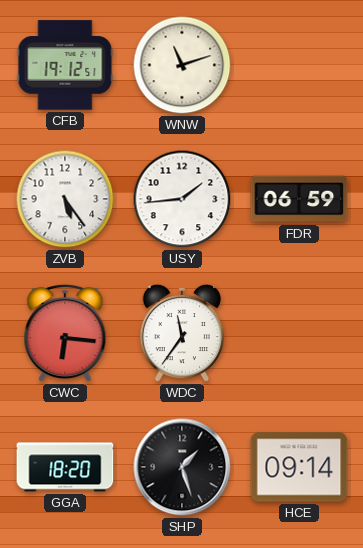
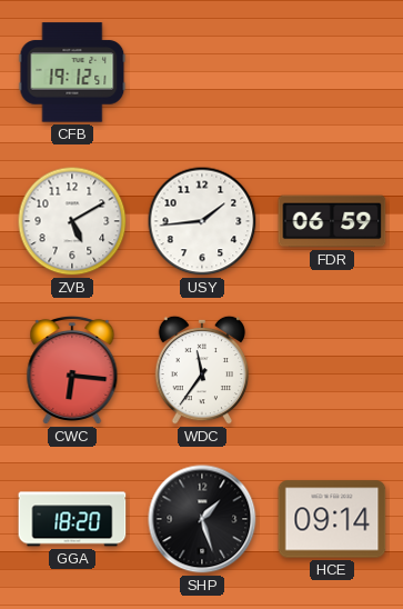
WNW: 11:12 -> none (182, 65)
ZVB: 5:24 -> 5:10 (72, 221)
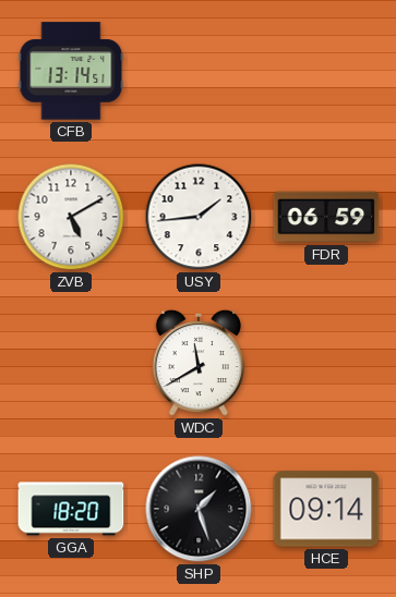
CFB: 19:12 -> 13:14 (71, 71)
CWC: 6:16 -> none (72, 370)
WDC: 11:36 -> 11:40 (199, 363)
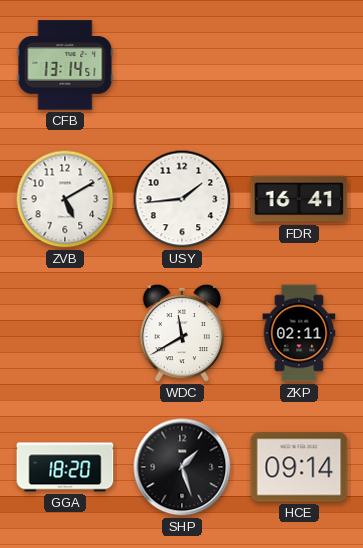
FDR: 06:59 -> 16:41 (299, 199)
ZKP: none -> 02:11 (299, 333)
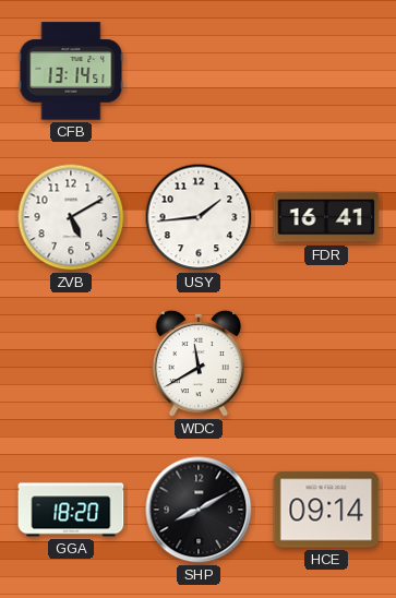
ZKP: 02:11 -> none (299, 333)
SHP: 1:27 -> 8:10 (199, 510)
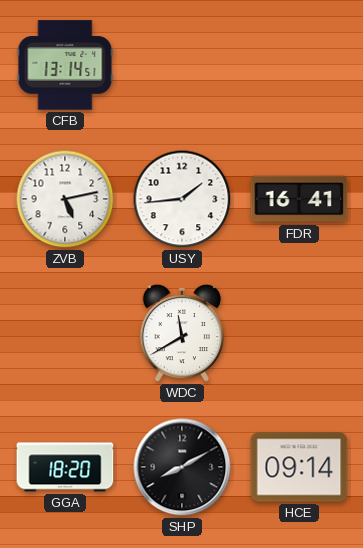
ZVB: 5:10 -> 5:13 (65, 199)
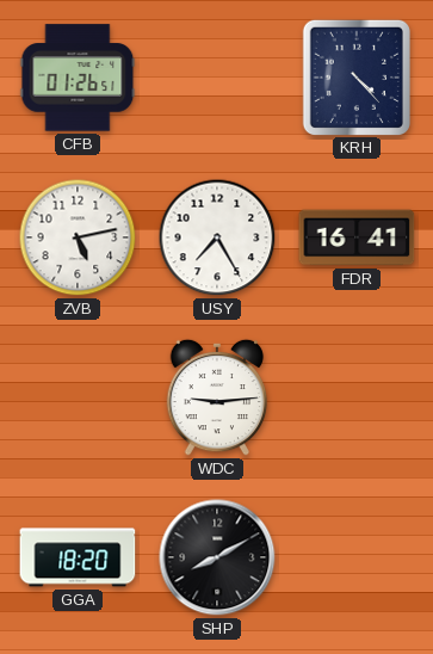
CFB: 13:14 -> 01:26 (78, 78)
KRH: none -> 4:23 (355, 76)
USY: 1:44 -> 7:25 (217, 237)
WDC: 11:40 -> 9:14 (217, 397)
HCE: 09:14 -> none (299, 467)
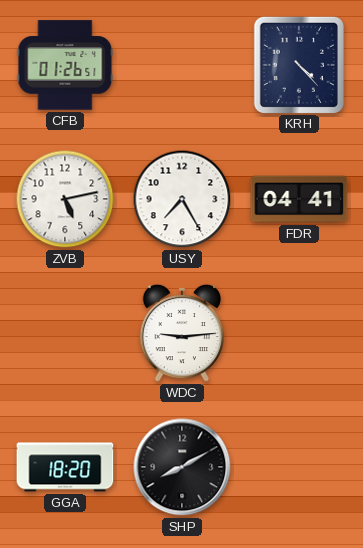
FDR: 16:41 -> 04:41 (299, 199)
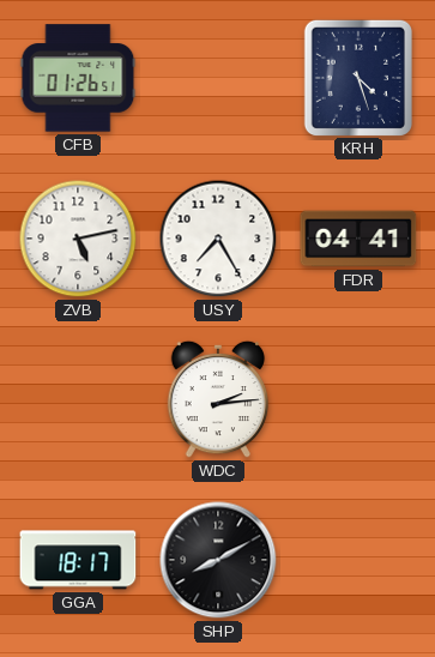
KRH: 4:23 -> 4:27 (357, 77)
WDC: 9:14 -> 2:14 (218, 399)
GGA: 18:20 -> 18:17 (78, 560)
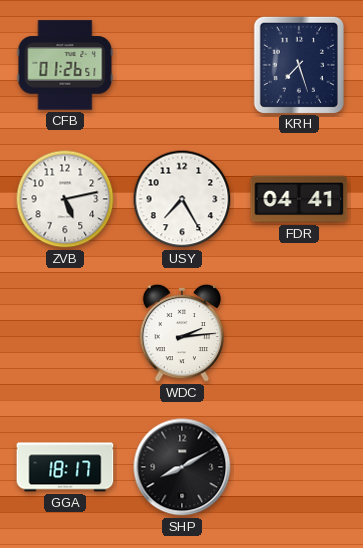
KRH: 4:27 -> 7:27 (298, 64)
